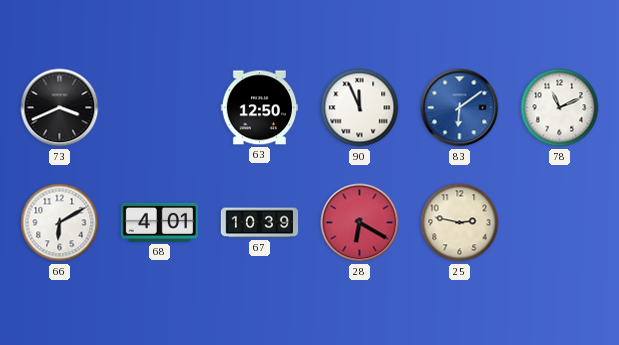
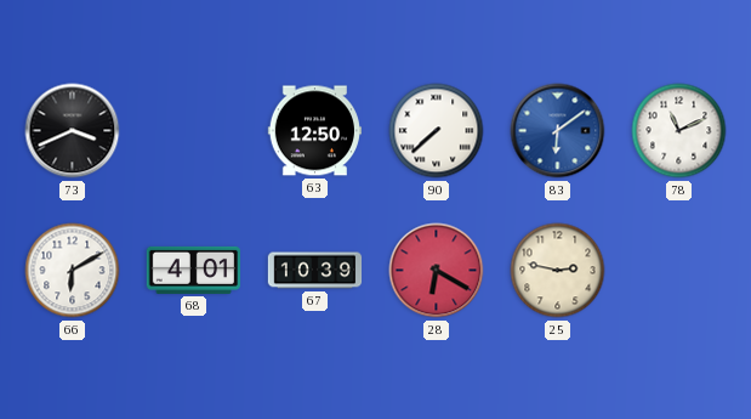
90: 11:56 -> 7:38 (437, 131)
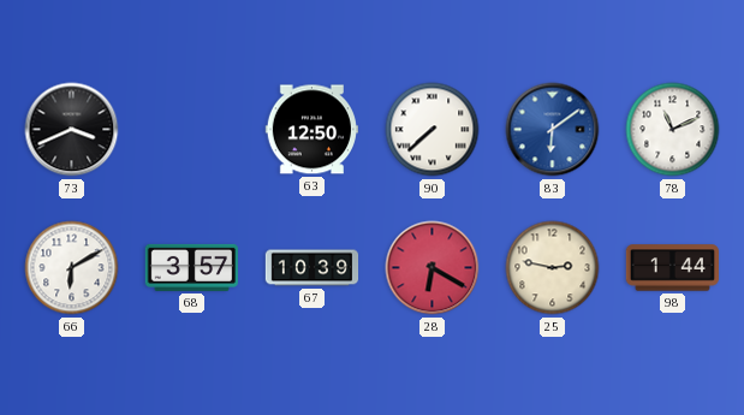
68: 4:01 -> 3:57 (191, 267)
98: none -> 1:44 (672, 268)
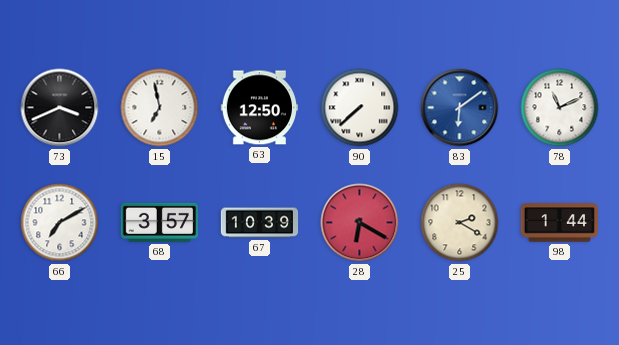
15: none -> 6:58 (160, 108)
66: 6:10 -> 7:10 (60, 223)
25: 2:47 -> 2:20 (460, 223)
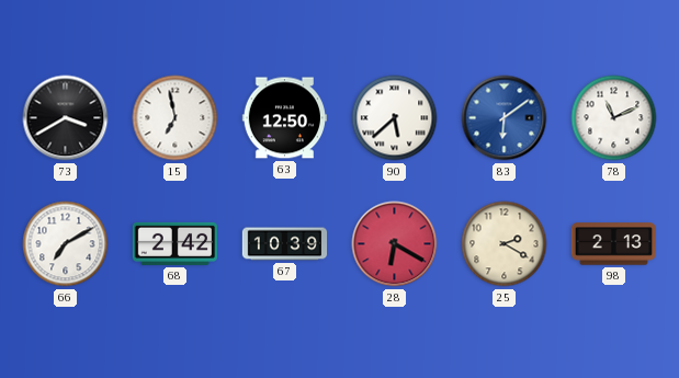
73: 3:41 -> 3:40 (66, 118)
90: 7:38 -> 5:38 (395, 118)
68: 3:57 -> 2:42 (174, 243)
98: 1:44 -> 2:13 (613, 244)
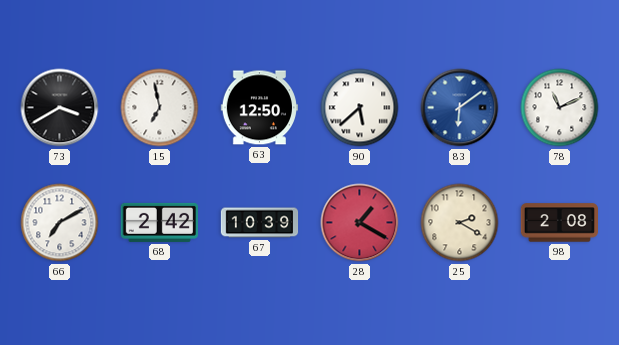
28: 6:20 -> 1:20 (360, 223)
98: 2:13 -> 2:08 (559, 223)
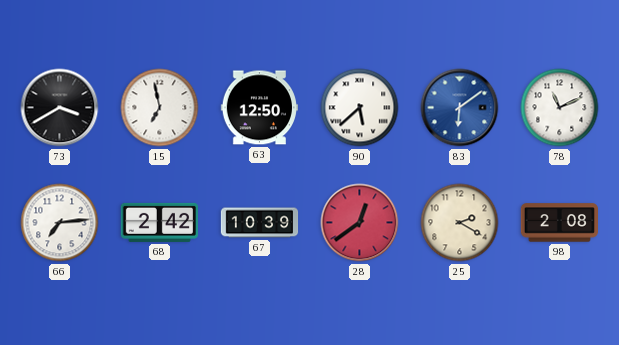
66: 7:10 -> 7:14 (60, 223)
28: 1:20 -> 12:39 (360, 223)
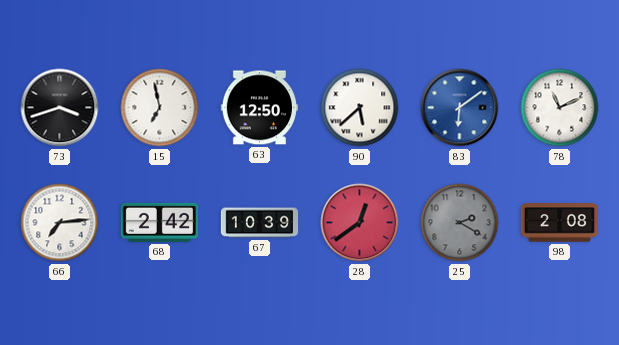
73: 3:40 -> 3:42 (60, 108)
25 dial: cream -> grey (460, 223)
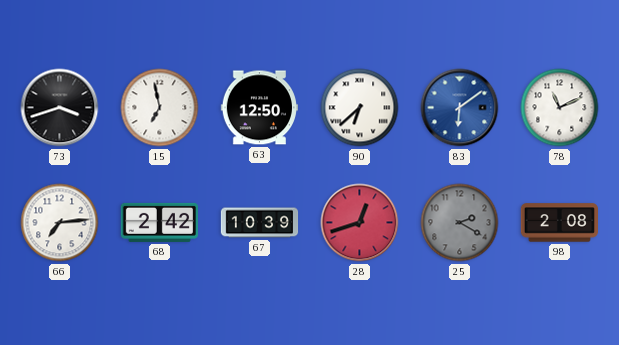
90: 5:38 -> 6:38 (360, 108)
28: 12:39 -> 12:42 (360, 223)
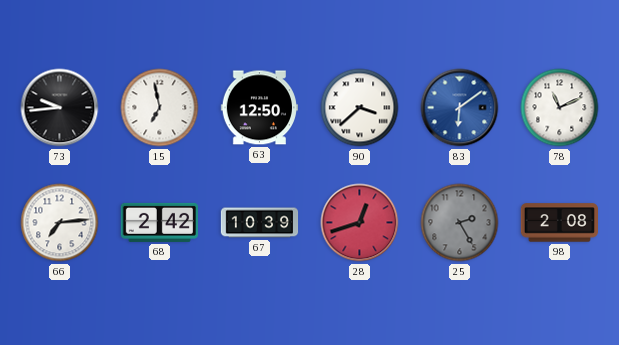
73: 3:42 -> 9:44 (60, 108)
90: 6:38 -> 3:38 (360, 108)
25: 2:20 -> 2:25 (460, 223)
